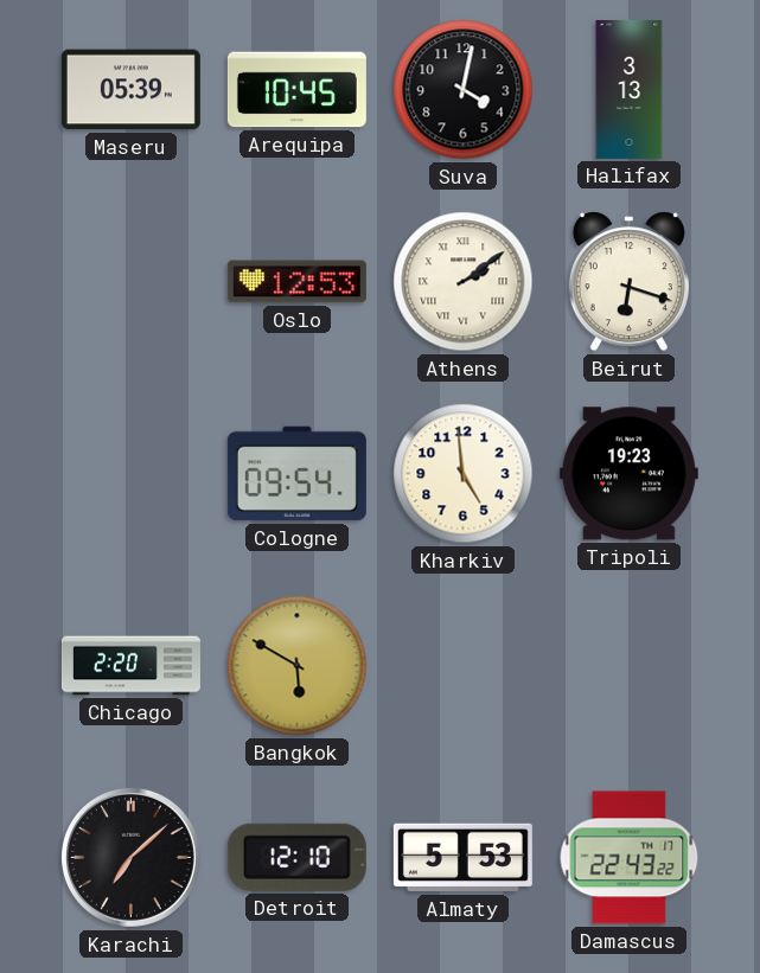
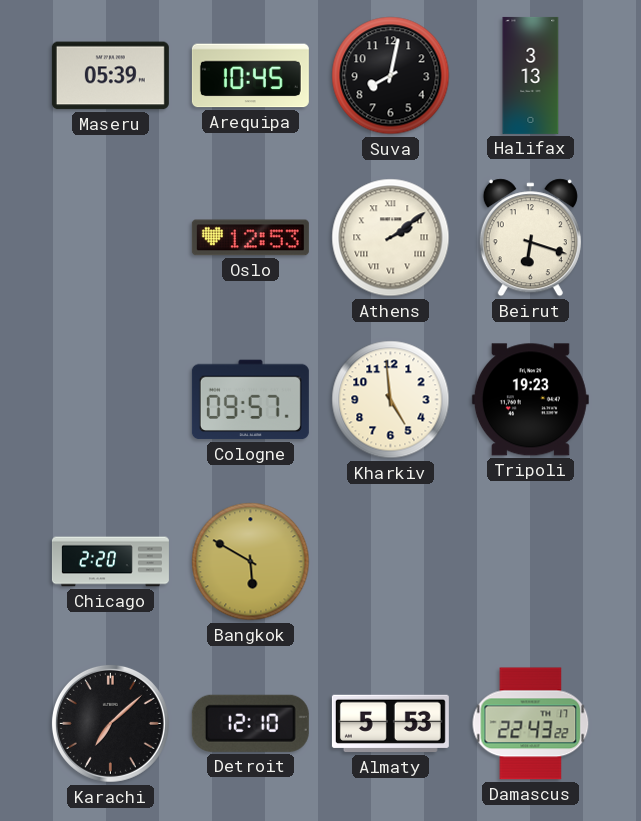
Suva: 4:02 -> 8:02 (391, 76)
Cologne: 09:54 -> 09:57 (250, 400)
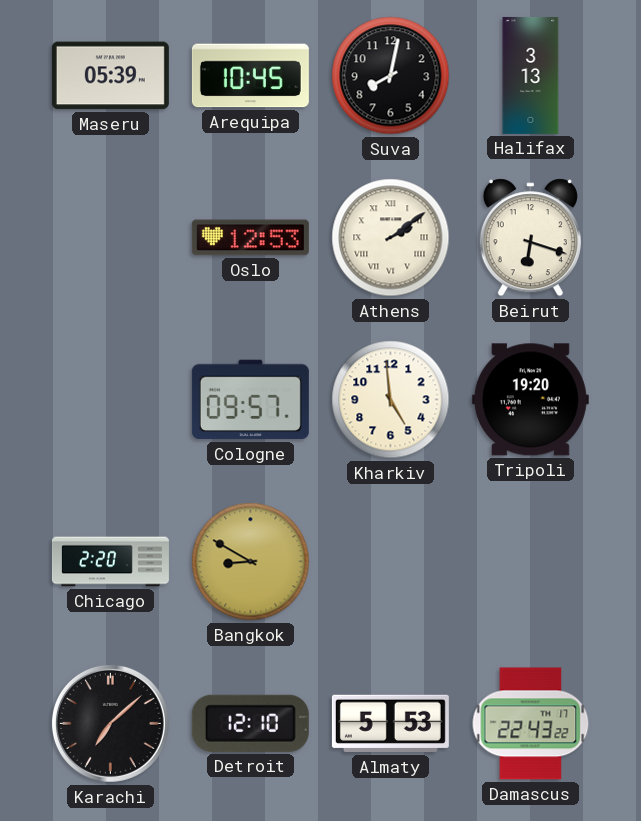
Tripoli: 19:23 -> 19:20 (530, 400)
Bangkok: 5:50 -> 8:50 (251, 562)
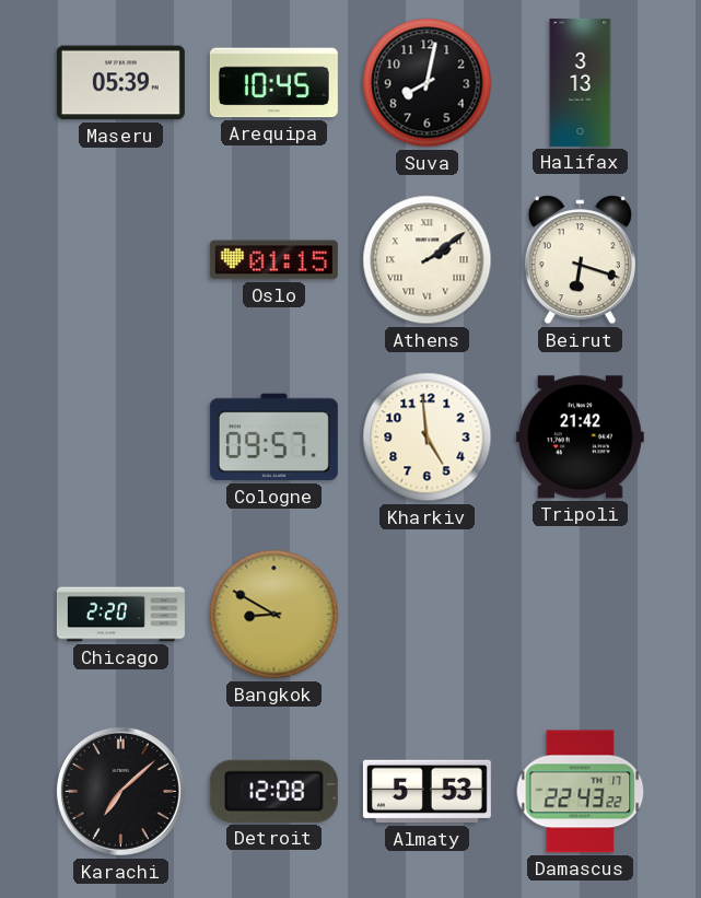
Oslo: 12:53 -> 01:15 (273, 260)
Tripoli: 19:20 -> 21:42 (580, 438)
Detroit: 12:10 -> 12:08 (273, 791)
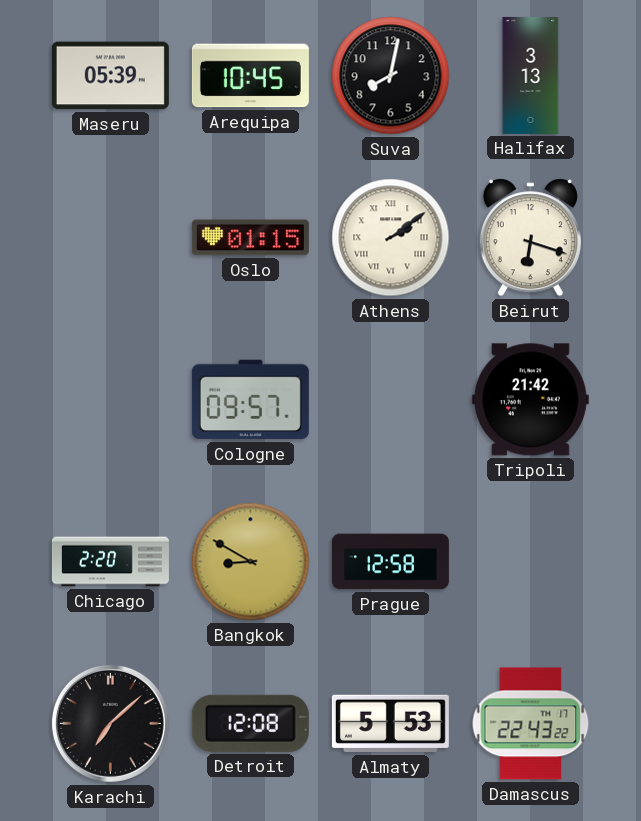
Kharkiv: 4:59 -> none (428, 438)
Prague: none -> 12:58 (390, 562)
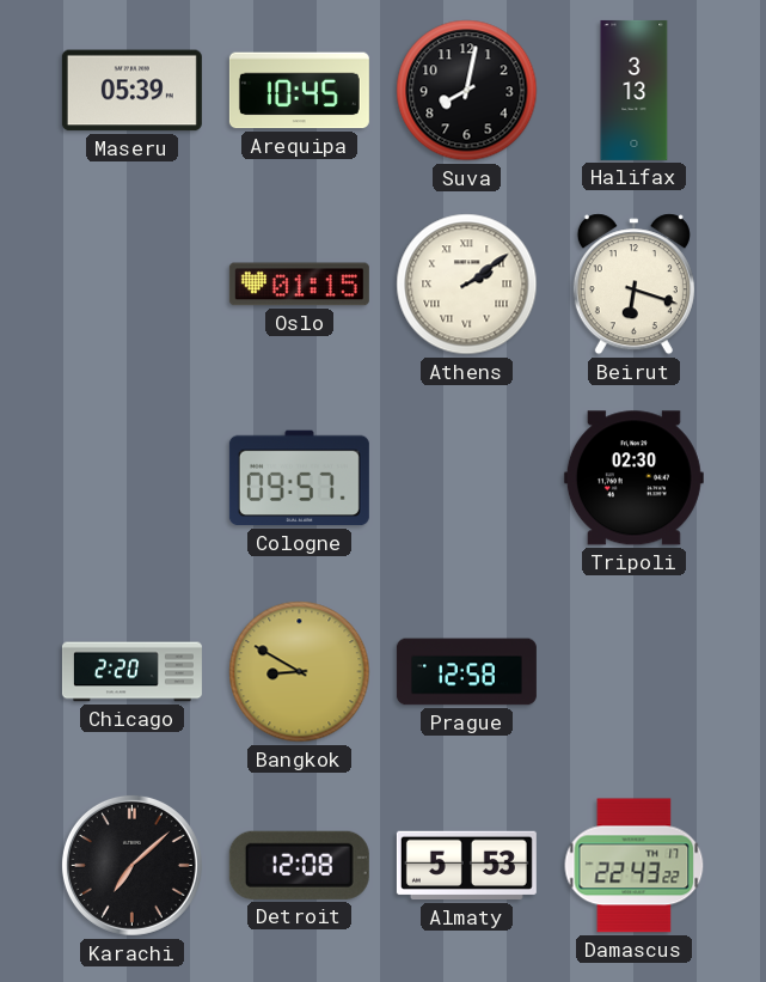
Tripoli: 21:42 -> 02:30 (633, 478)
